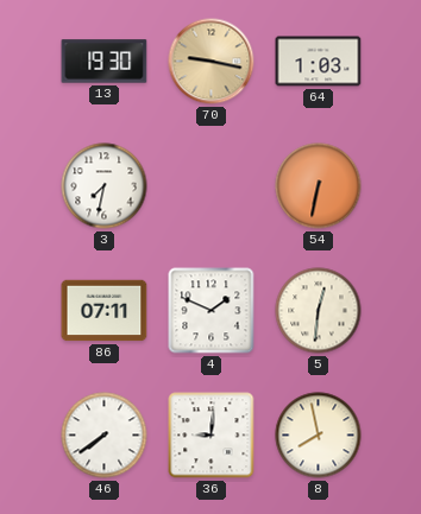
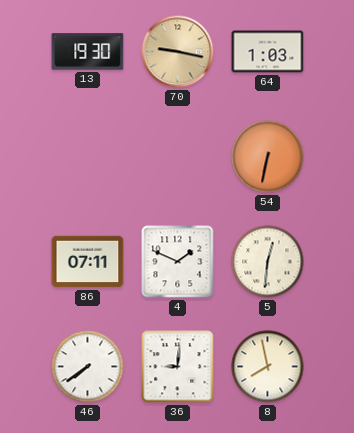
3: 7:32 -> none (105, 186)
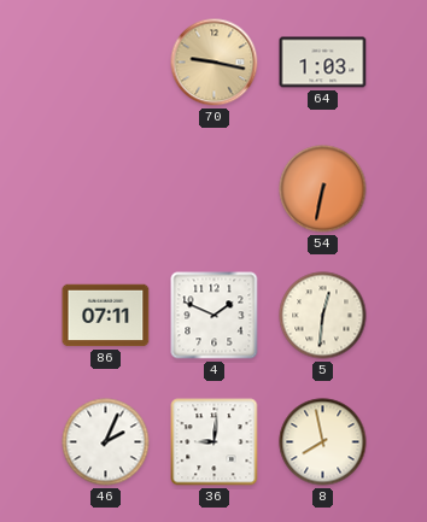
13: 19:30 -> none (88, 52)
46: 7:39 -> 2:04 (106, 442)
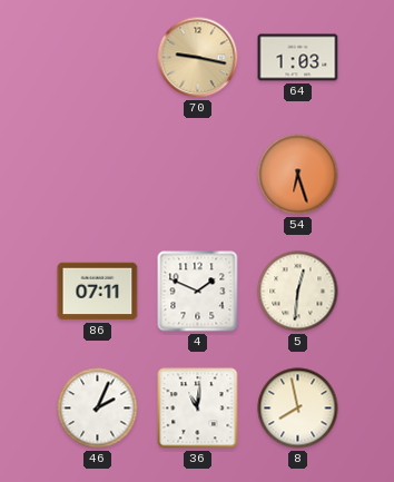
54: 6:32 -> 6:27 (298, 175)
36: 9:01 -> 11:01 (198, 409)
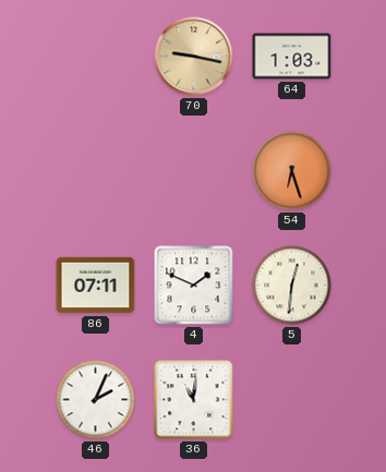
8: 7:58 -> none (298, 409)
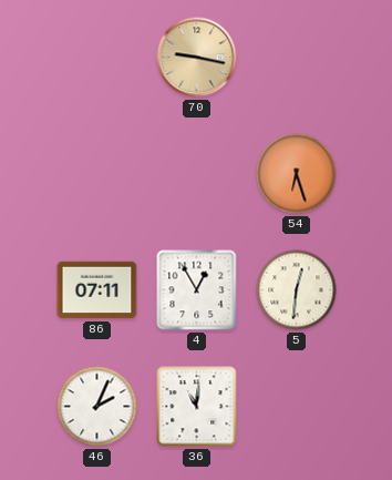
64: 1:03 -> none (292, 57)
4: 1:49 -> 12:55 (197, 290)
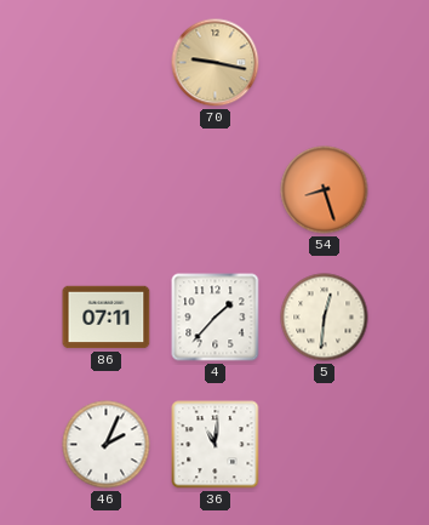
54: 6:27 -> 8:27 (325, 190)
4: 12:55 -> 1:37 (216, 318)
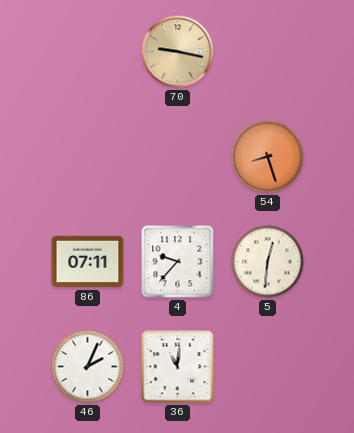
4: 1:37 -> 9:37 (178, 262)
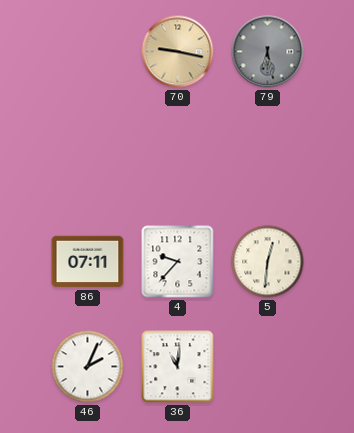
79: none -> 6:28 (268, 52)
54: 8:27 -> none (268, 157)
